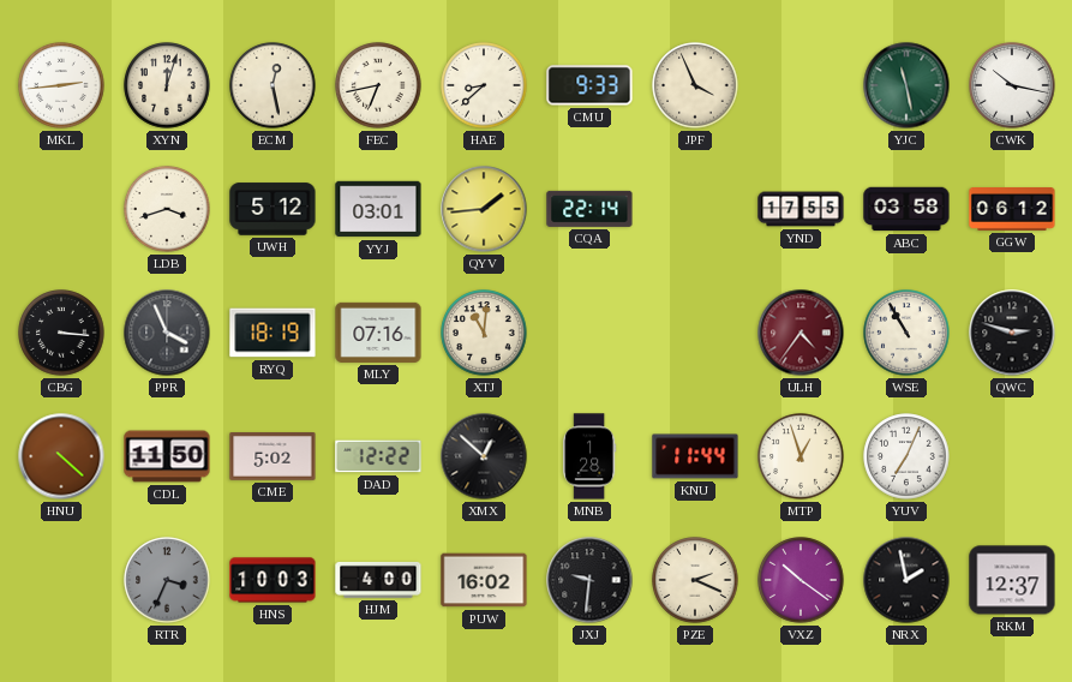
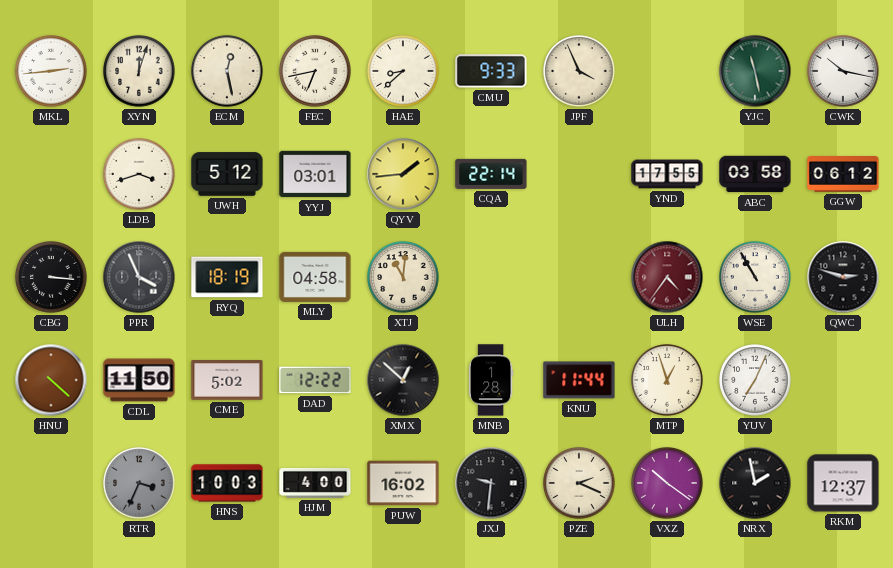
MLY: 07:16 -> 04:58 (315, 277)
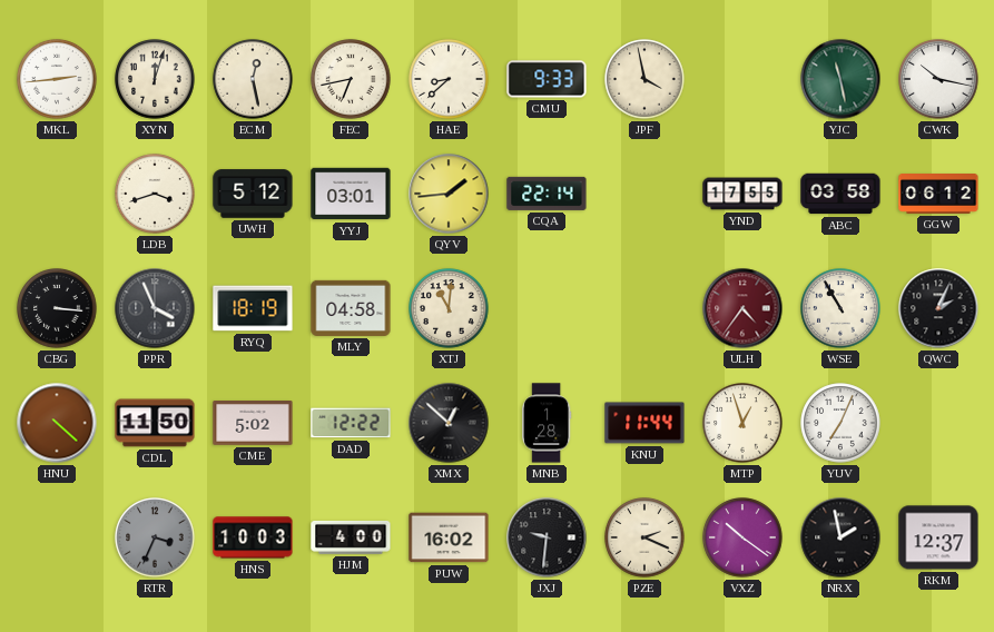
JPF: 3:56 -> 3:58 (644, 79)
QWC: 2:48 -> 2:04 (938, 308)
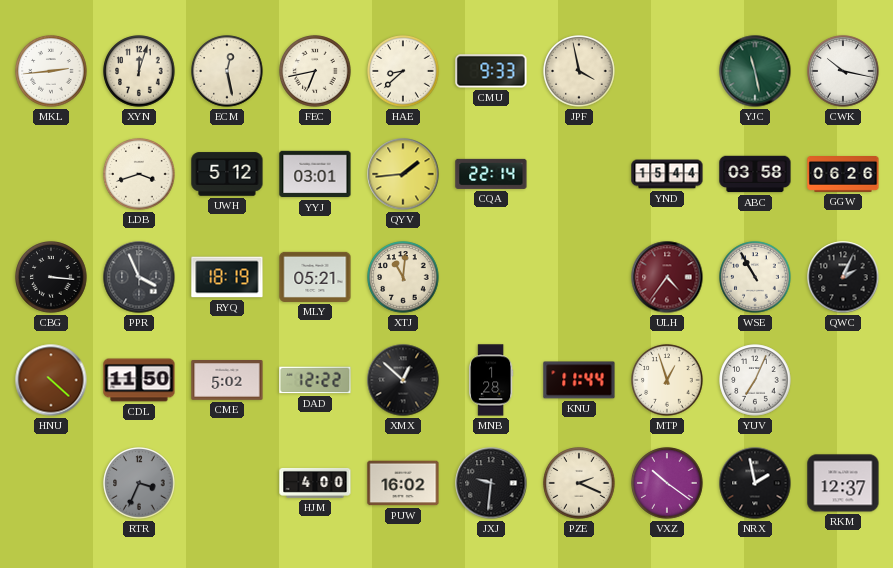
YND: 17:55 -> 15:44 (667, 174)
GGW: 06:12 -> 06:26 (843, 175)
MLY: 04:58 -> 05:21 (315, 277)
HNS: 10:03 -> none (253, 537)
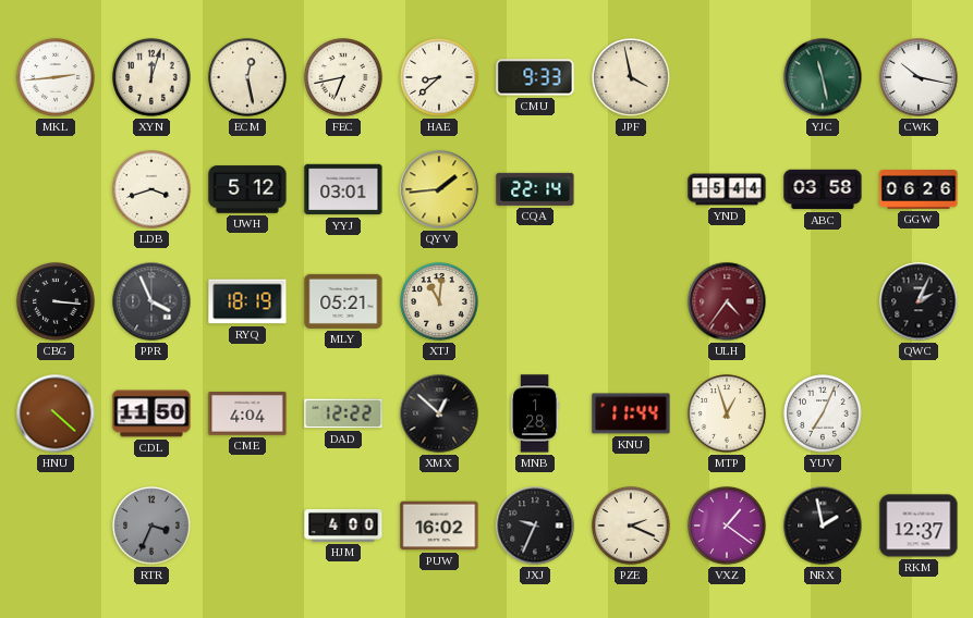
WSE: 10:55 -> none (755, 277)
CME: 5:02 -> 4:04 (247, 413)
JXJ: 9:31 -> 9:34 (535, 526)
VXZ: 10:21 -> 1:21 (727, 526)
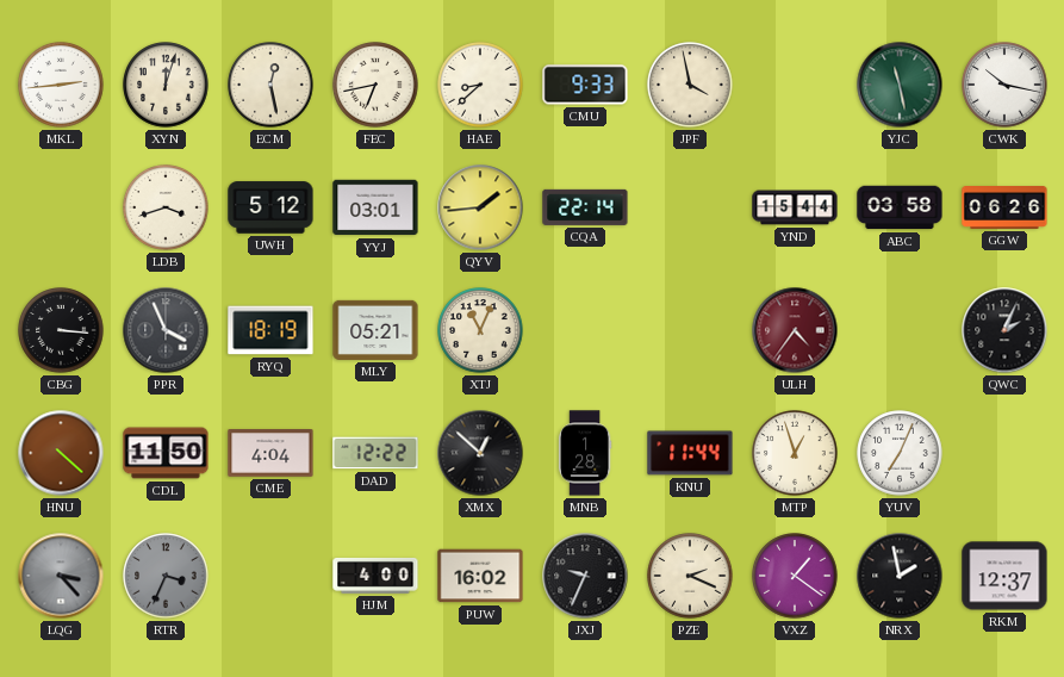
XTJ: 11:01 -> 11:04 (480, 330)
LQG: none -> 3:23 (61, 576)
